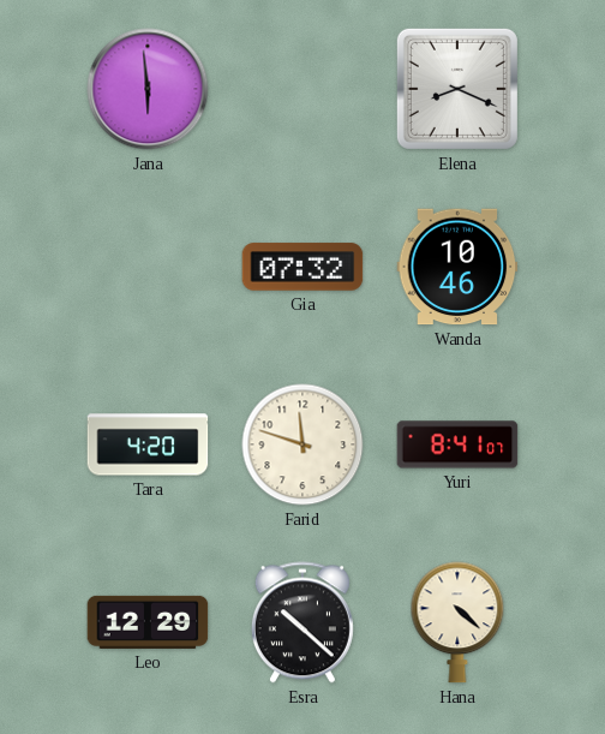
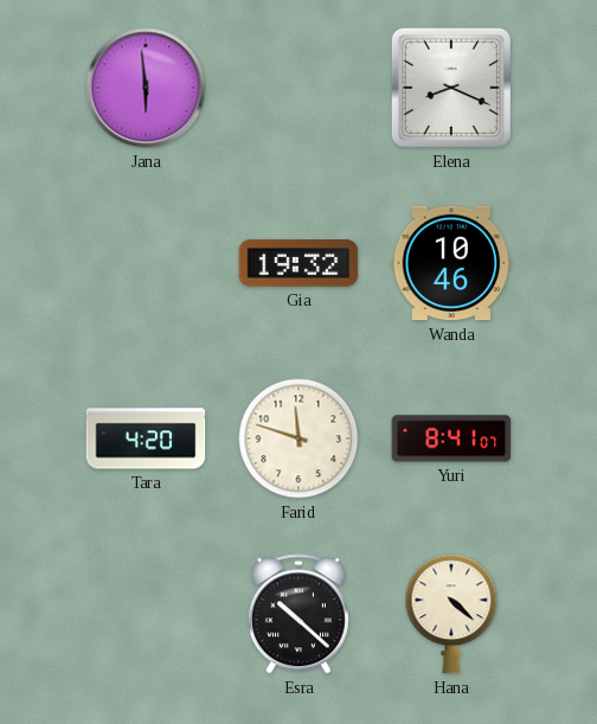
Gia: 07:32 -> 19:32 (298, 263)
Leo: 12:29 -> none (148, 622)
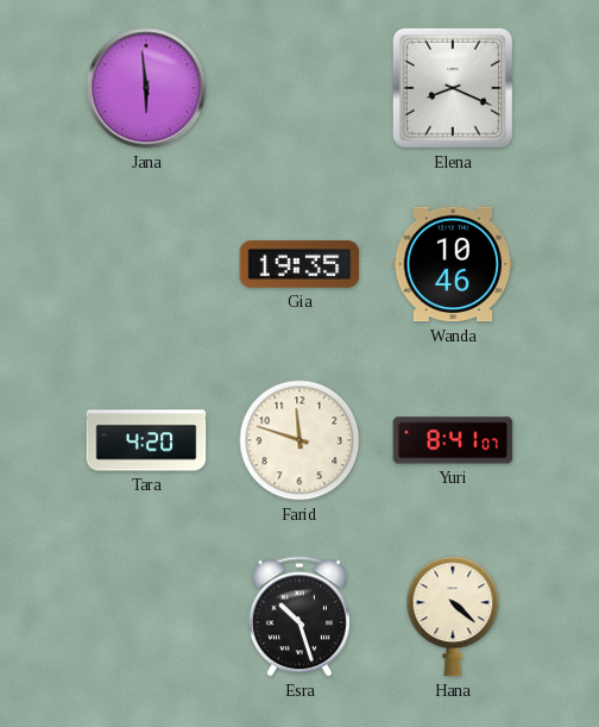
Gia: 19:32 -> 19:35 (299, 264)
Esra: 10:22 -> 10:27 (299, 616)
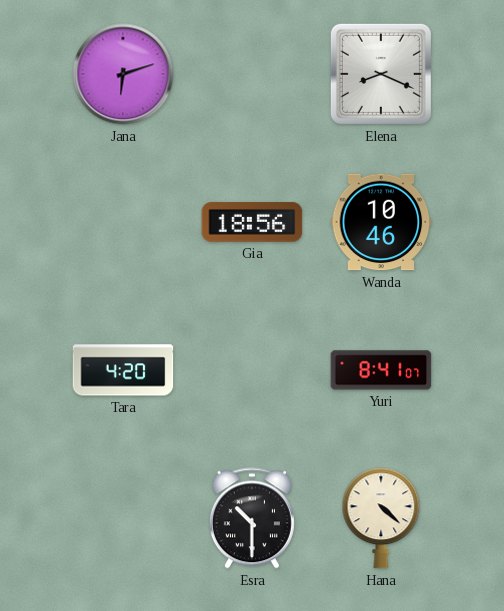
Jana: 5:59 -> 6:12 (123, 74)
Gia: 19:35 -> 18:56 (252, 222)
Farid: 11:48 -> none (299, 440)
Esra: 10:27 -> 10:30 (252, 518)
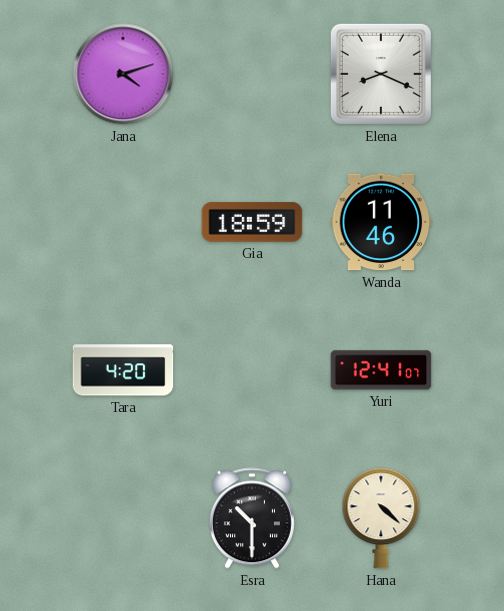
Jana: 6:12 -> 4:12 (123, 74)
Gia: 18:56 -> 18:59 (252, 222)
Wanda: 10:46 -> 11:46 (381, 222)
Yuri: 8:41 -> 12:41 (381, 370)
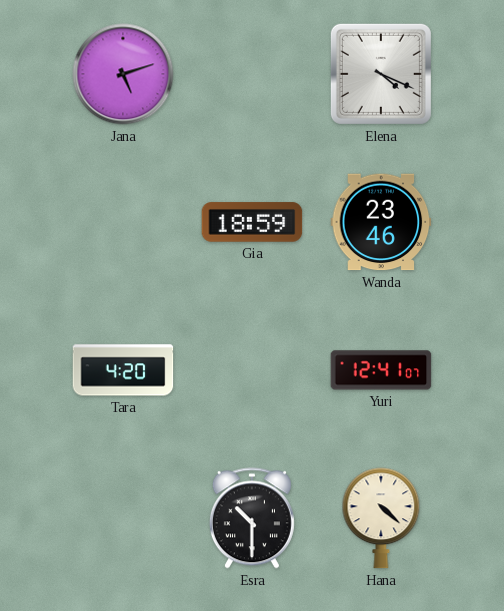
Jana: 4:12 -> 5:12 (123, 74)
Elena: 8:19 -> 4:19 (381, 74)
Wanda: 11:46 -> 23:46 (381, 222)
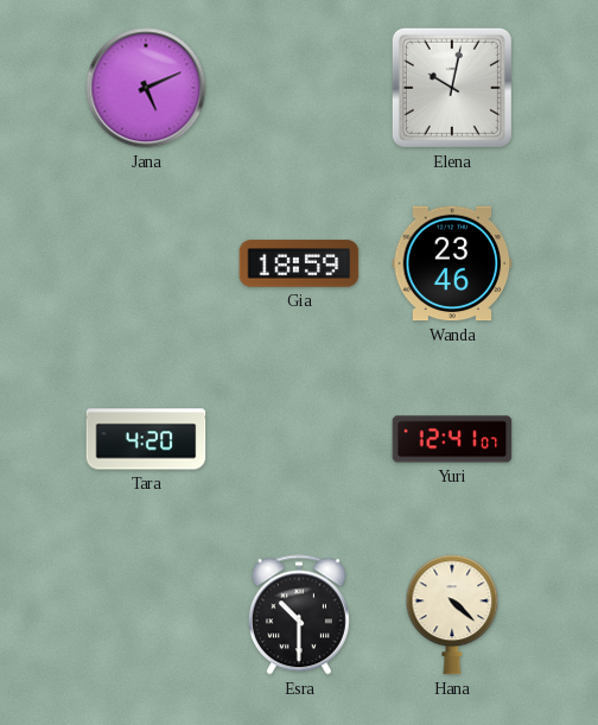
Jana: 5:12 -> 5:11 (146, 88)
Elena: 4:19 -> 10:02 (452, 88)
